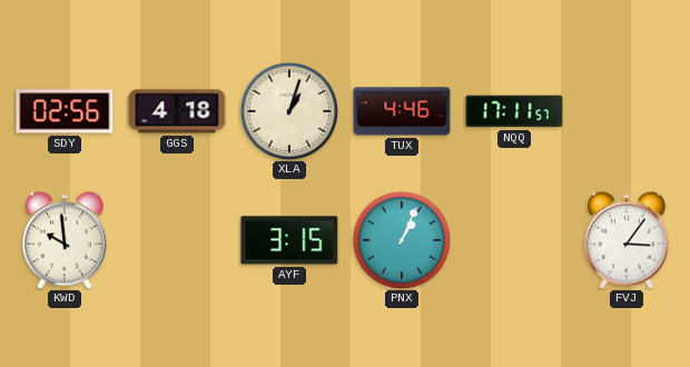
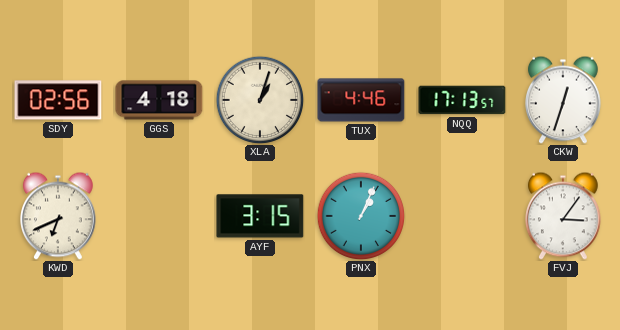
NQQ: 17:11 -> 17:13 (462, 100)
CKW: none -> 12:33 (564, 100)
KWD: 9:59 -> 6:41 (59, 216)
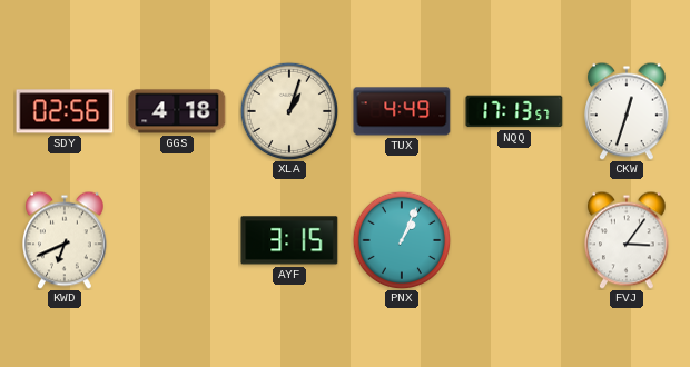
TUX: 4:46 -> 4:49 (402, 111)
